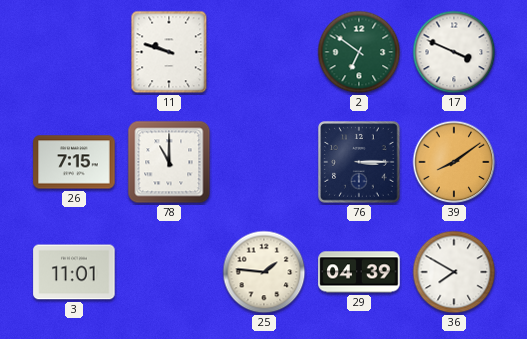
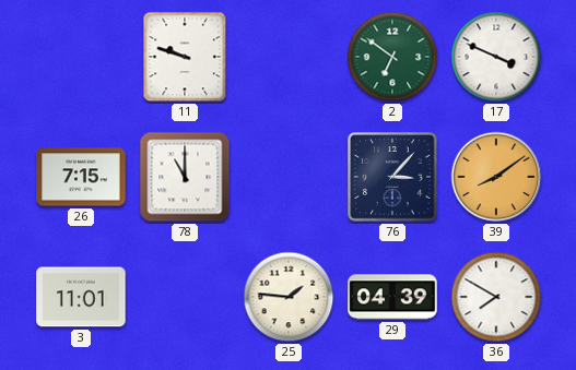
76: 3:15 -> 3:07 (393, 178)
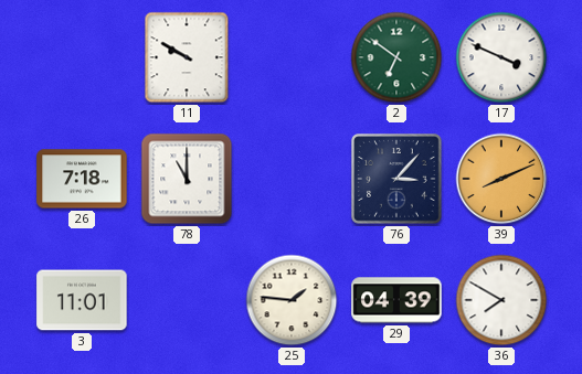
11: 9:48 -> 9:50 (187, 57)
26: 7:15 -> 7:18 (82, 179)
39: 8:09 -> 8:11 (501, 179)
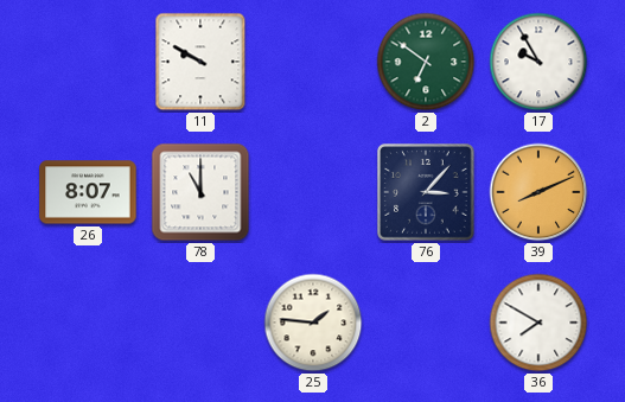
17: 3:49 -> 9:55 (538, 62)
26: 7:18 -> 8:07 (88, 192)
3: 11:01 -> none (82, 300)
29: 04:39 -> none (396, 300)
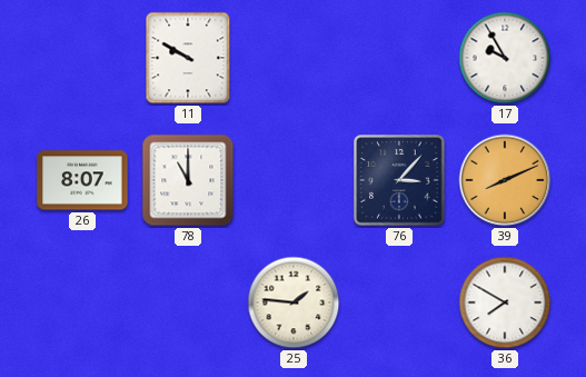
2: 6:51 -> none (426, 62)
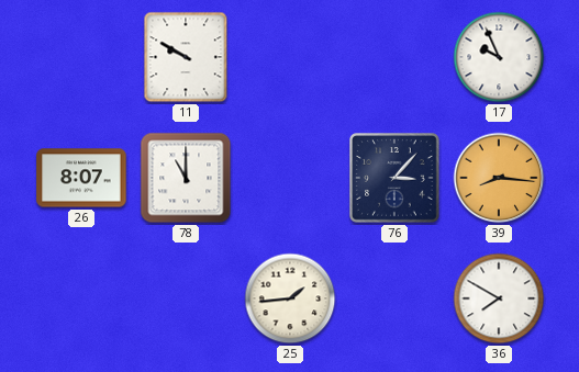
17: 9:55 -> 9:56 (499, 57)
39: 8:11 -> 8:16 (499, 178)
25: 1:46 -> 1:44 (290, 298)
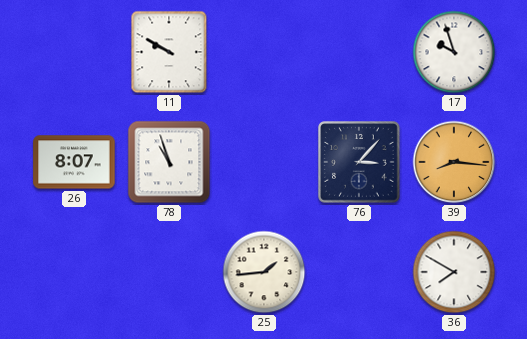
17: 9:56 -> 9:57 (454, 52)
78: 11:00 -> 10:57 (169, 162)
